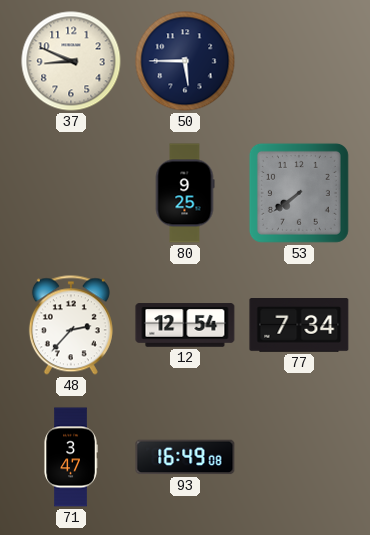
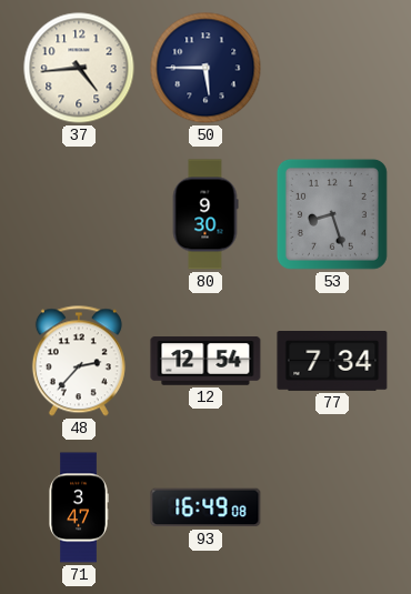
37: 8:49 -> 4:44 (79, 68)
80: 9:25 -> 9:30 (205, 214)
53: 7:39 -> 8:27 (332, 214)
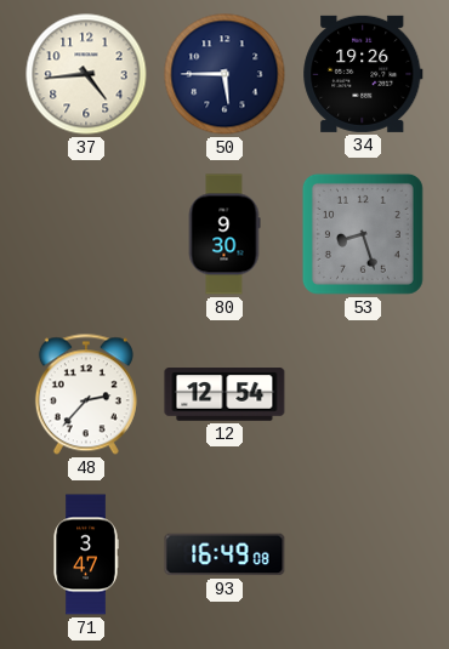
34: none -> 19:26 (363, 74)
77: 7:34 -> none (332, 362)
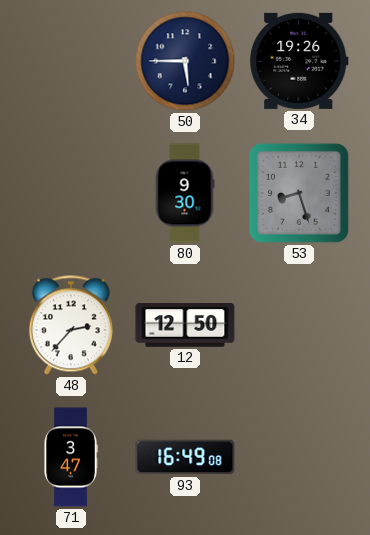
37: 4:44 -> none (86, 74)
12: 12:54 -> 12:50 (185, 325)
